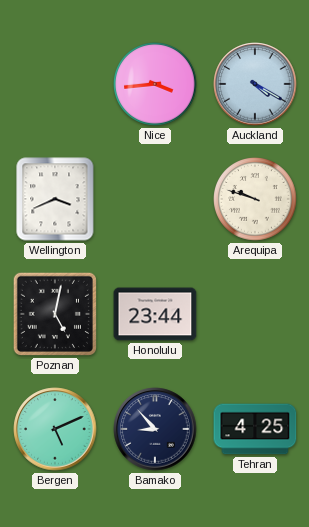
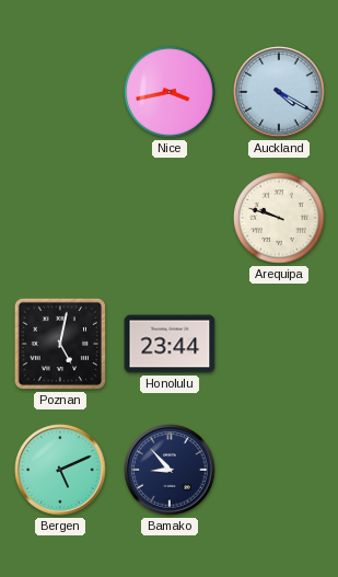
Nice: 3:44 -> 3:43 (171, 93)
Wellington: 3:41 -> none (55, 199)
Tehran: 4:25 -> none (255, 429)
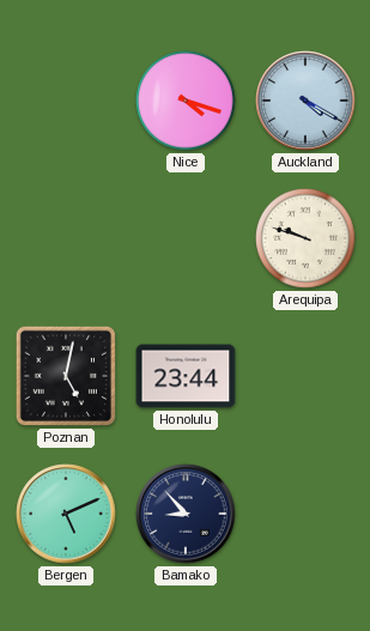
Nice: 3:43 -> 4:18 (187, 102)
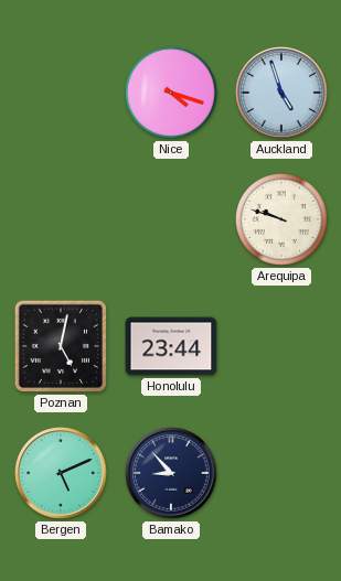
Auckland: 4:20 -> 4:57 (281, 93)
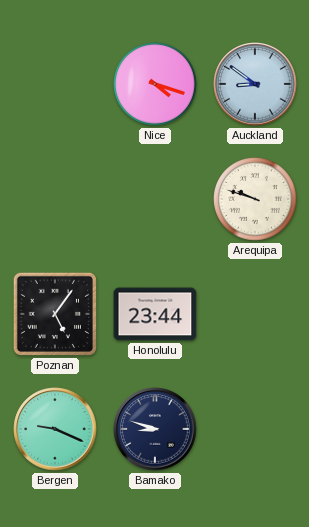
Auckland: 4:57 -> 8:51 (255, 84)
Poznan: 5:02 -> 5:06 (55, 314)
Bergen: 5:11 -> 9:19 (55, 429)
Bamako: 8:53 -> 8:48 (155, 429)
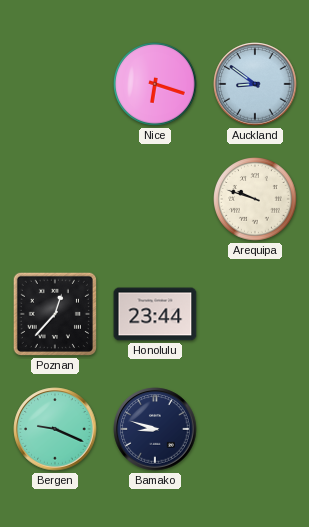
Nice: 4:18 -> 6:18 (156, 85)
Poznan: 5:06 -> 12:37 (55, 314)
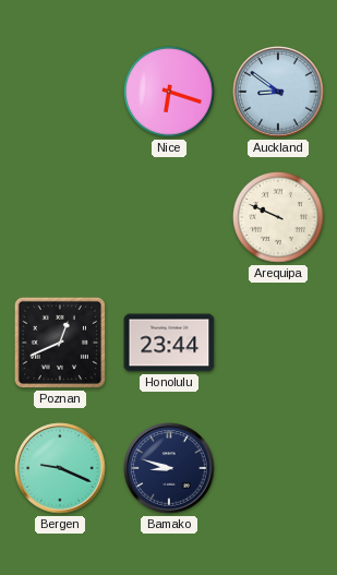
Arequipa: 9:48 -> 9:49 (279, 218)
Poznan: 12:37 -> 12:41 (60, 343)
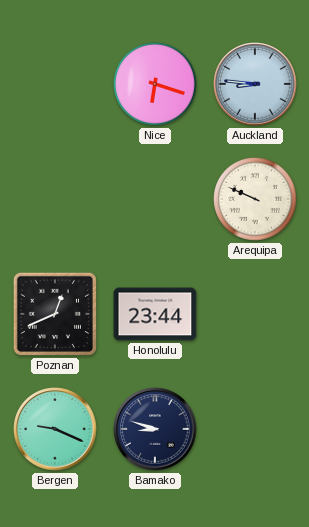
Auckland: 8:51 -> 8:46 (255, 84)
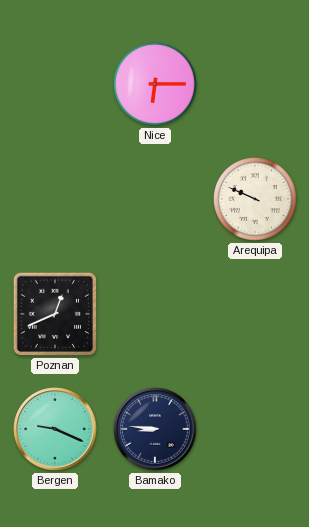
Nice: 6:18 -> 6:15 (156, 85)
Auckland: 8:46 -> none (255, 84)
Honolulu: 23:44 -> none (155, 314)
Bamako: 8:48 -> 8:46 (155, 429)
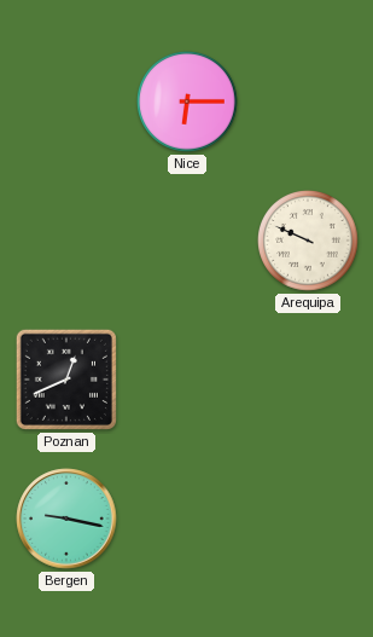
Bergen: 9:19 -> 9:17 (66, 519)
Bamako: 8:46 -> none (155, 429)
